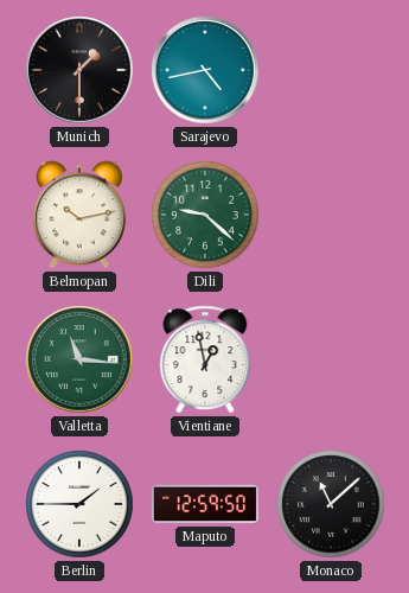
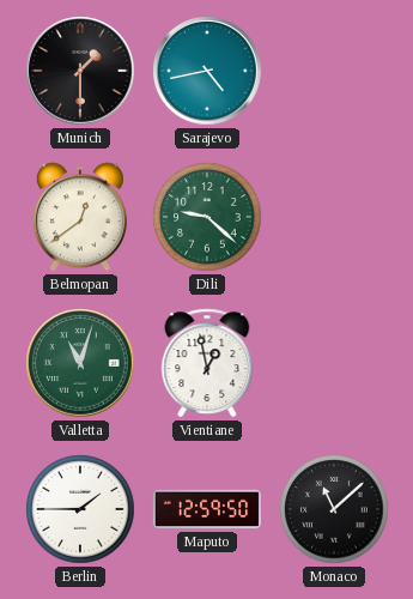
Belmopan: 10:13 -> 12:39 (80, 217)
Valletta: 11:16 -> 11:03 (80, 363)
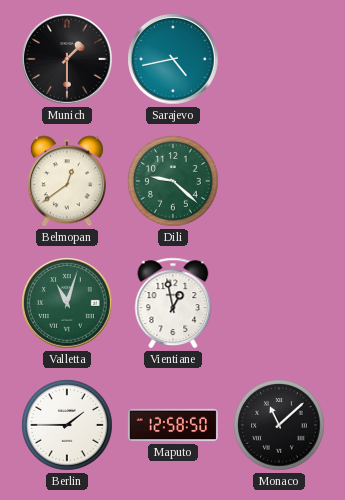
Maputo: 12:59 -> 12:58 (173, 425)
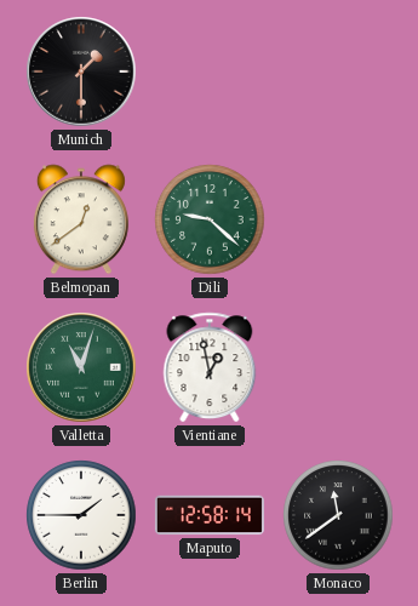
Sarajevo: 4:43 -> none (173, 59)
Maputo: 12:58:50 -> 12:58:14 (210, 515)
Monaco: 11:08 -> 11:39 (338, 515)
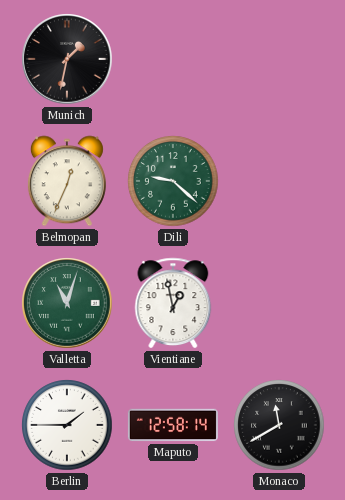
Munich: 1:30 -> 1:32 (67, 59)
Belmopan: 12:39 -> 12:34 (67, 181)
Monaco: 11:39 -> 11:40 (279, 425)
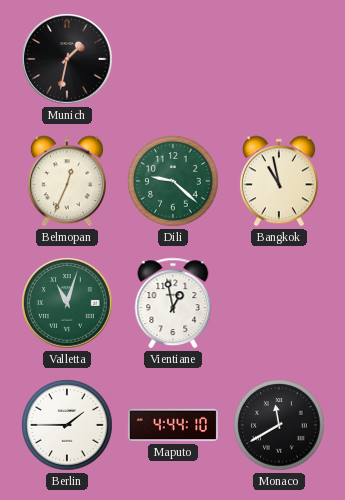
Bangkok: none -> 10:58 (279, 181)
Maputo: 12:58 -> 4:44 (173, 425)
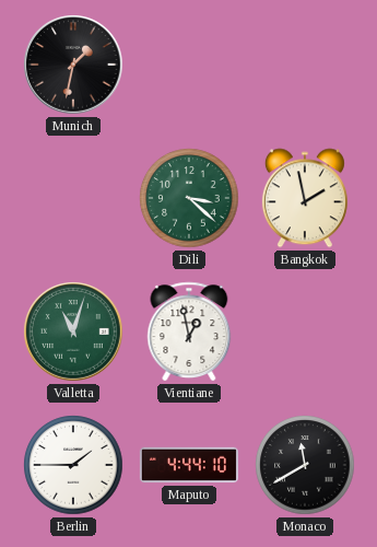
Belmopan: 12:34 -> none (67, 181)
Dili: 9:22 -> 3:22 (189, 198)
Bangkok: 10:58 -> 1:58 (305, 198)
